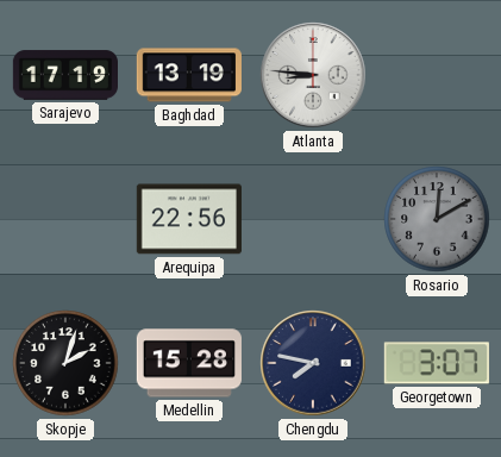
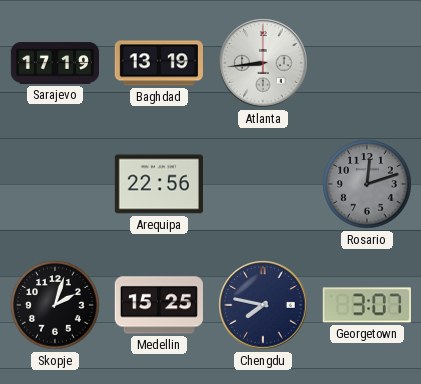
Atlanta: 8:46 -> 8:44 (263, 63)
Rosario: 12:10 -> 12:12 (367, 184)
Medellin: 15:28 -> 15:25 (159, 305)
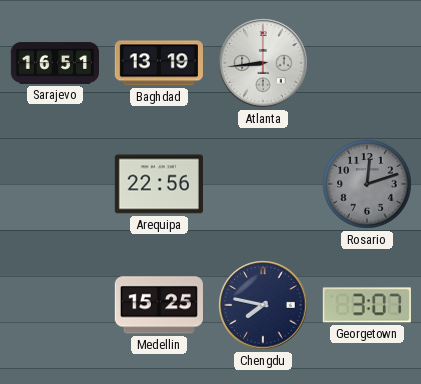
Sarajevo: 17:19 -> 16:51 (54, 63)
Skopje: 2:03 -> none (55, 305)
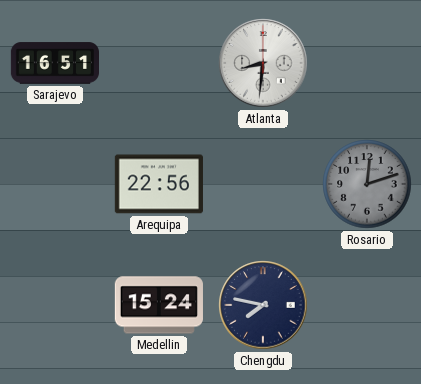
Baghdad: 13:19 -> none (159, 63)
Atlanta: 8:44 -> 8:31 (263, 63)
Medellin: 15:25 -> 15:24 (159, 305)
Georgetown: 3:07 -> none (367, 305)
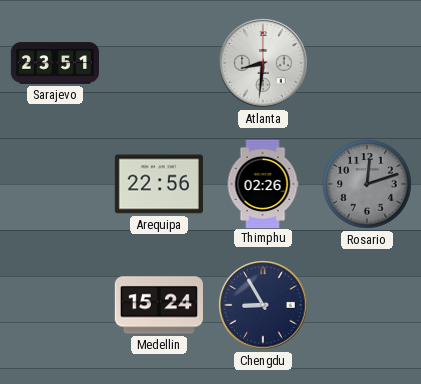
Sarajevo: 16:51 -> 23:51 (54, 63)
Thimphu: none -> 02:26 (263, 183)
Chengdu: 7:47 -> 8:55 (263, 305)
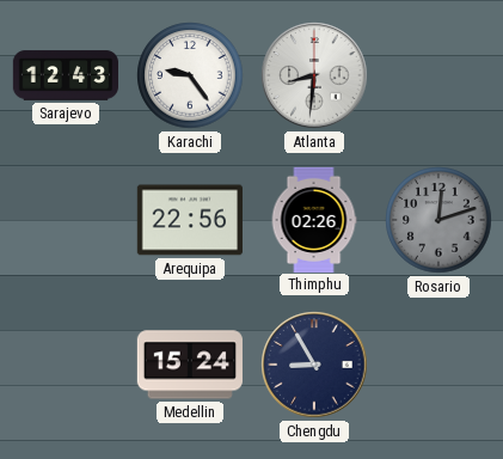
Sarajevo: 23:51 -> 12:43 (65, 75)
Karachi: none -> 9:24 (190, 75)
